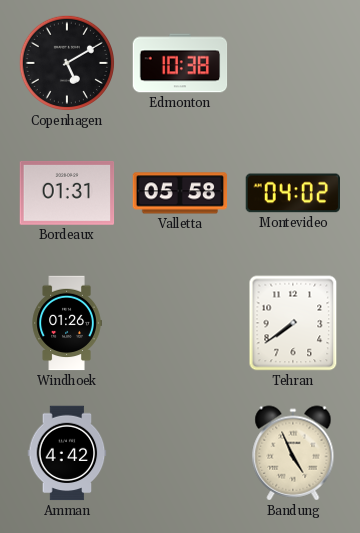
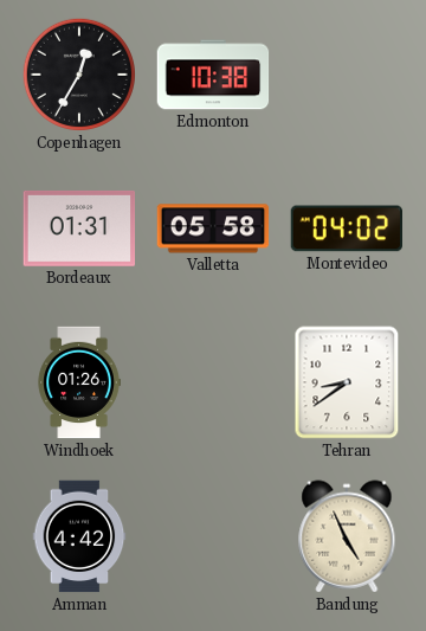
Copenhagen: 5:10 -> 12:35 (79, 75)
Tehran: 7:39 -> 8:39 (347, 382)
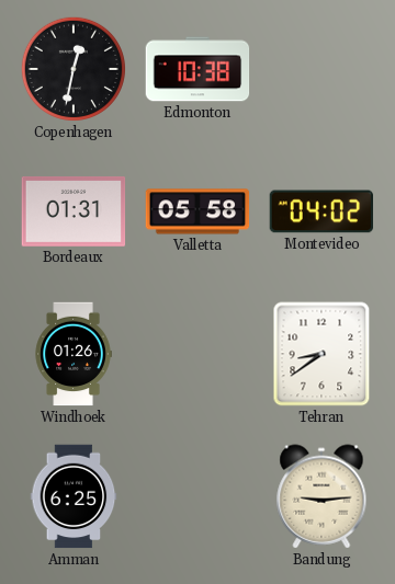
Copenhagen: 12:35 -> 12:32 (74, 69)
Amman: 4:42 -> 6:25 (74, 496)
Bandung: 4:56 -> 9:14 (321, 496)
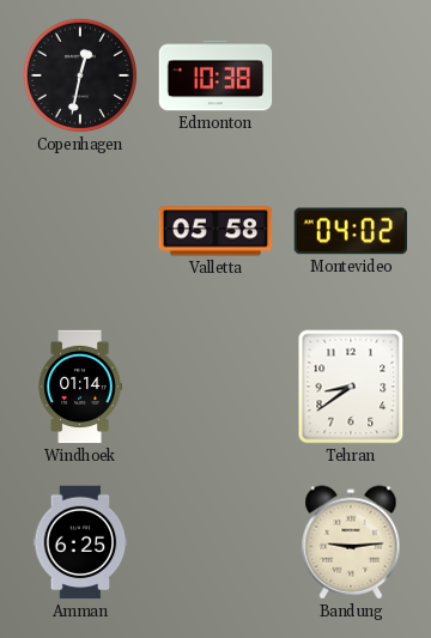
Bordeaux: 01:31 -> none (74, 211)
Windhoek: 01:26 -> 01:14 (80, 387)
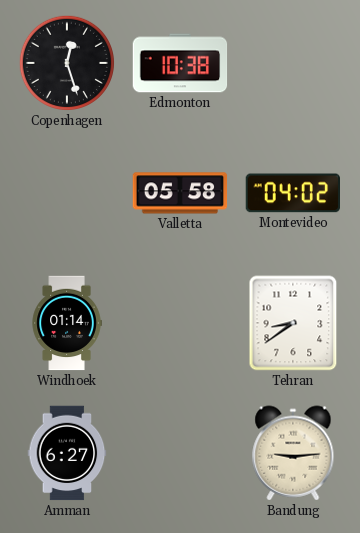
Copenhagen: 12:32 -> 12:27 (67, 63)
Amman: 6:25 -> 6:27 (67, 453)
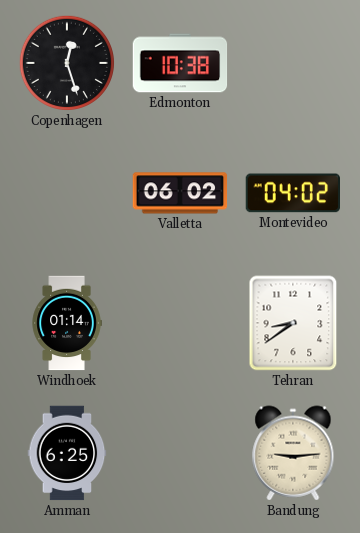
Valletta: 05:58 -> 06:02 (180, 193)
Amman: 6:27 -> 6:25 (67, 453)
